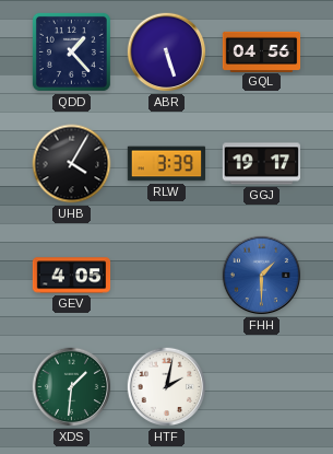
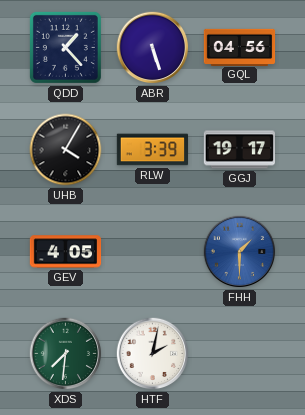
XDS: 1:31 -> 7:31 (66, 354)
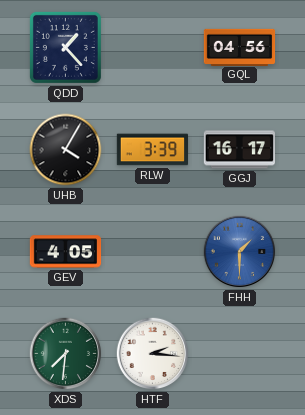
ABR: 5:27 -> none (153, 48)
GGJ: 19:17 -> 16:17 (240, 150)
HTF: 2:02 -> 2:16 (153, 354)
